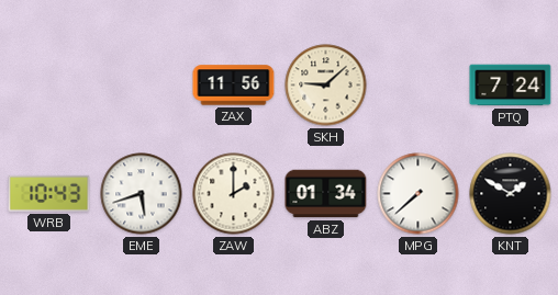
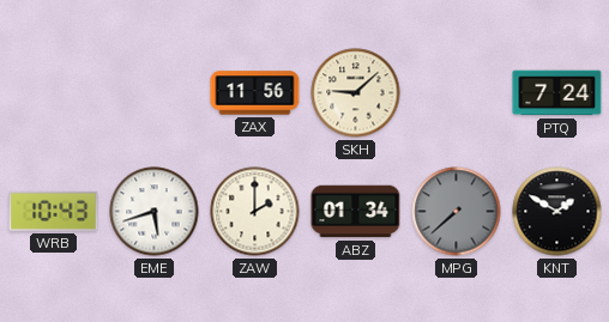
MPG dial: white -> grey (457, 212)
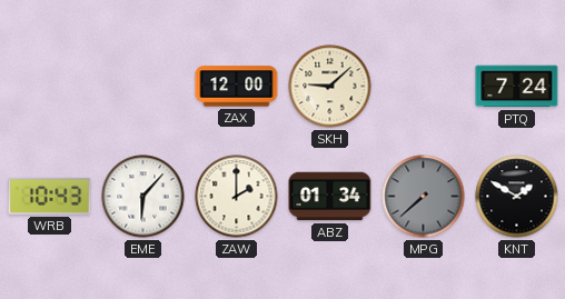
ZAX: 11:56 -> 12:00 (237, 87)
EME: 5:42 -> 6:07 (143, 197)
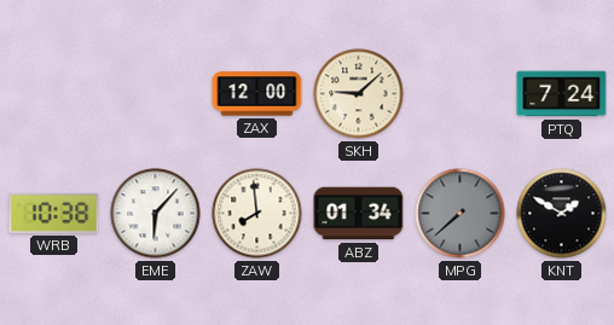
WRB: 10:43 -> 10:38 (54, 213)
ZAW: 2:00 -> 7:59 (257, 214)
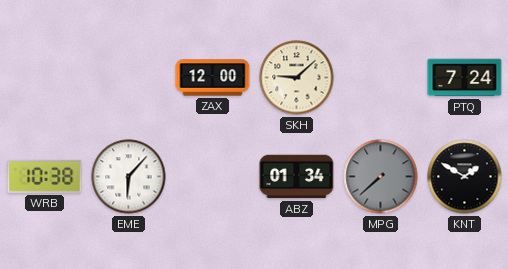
ZAW: 7:59 -> none (257, 214)
